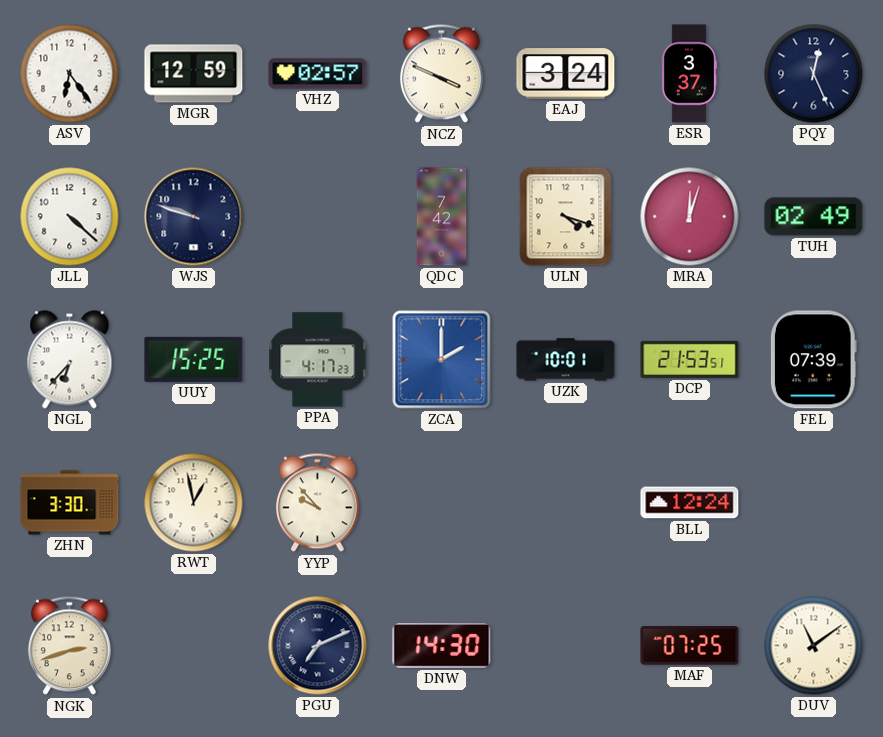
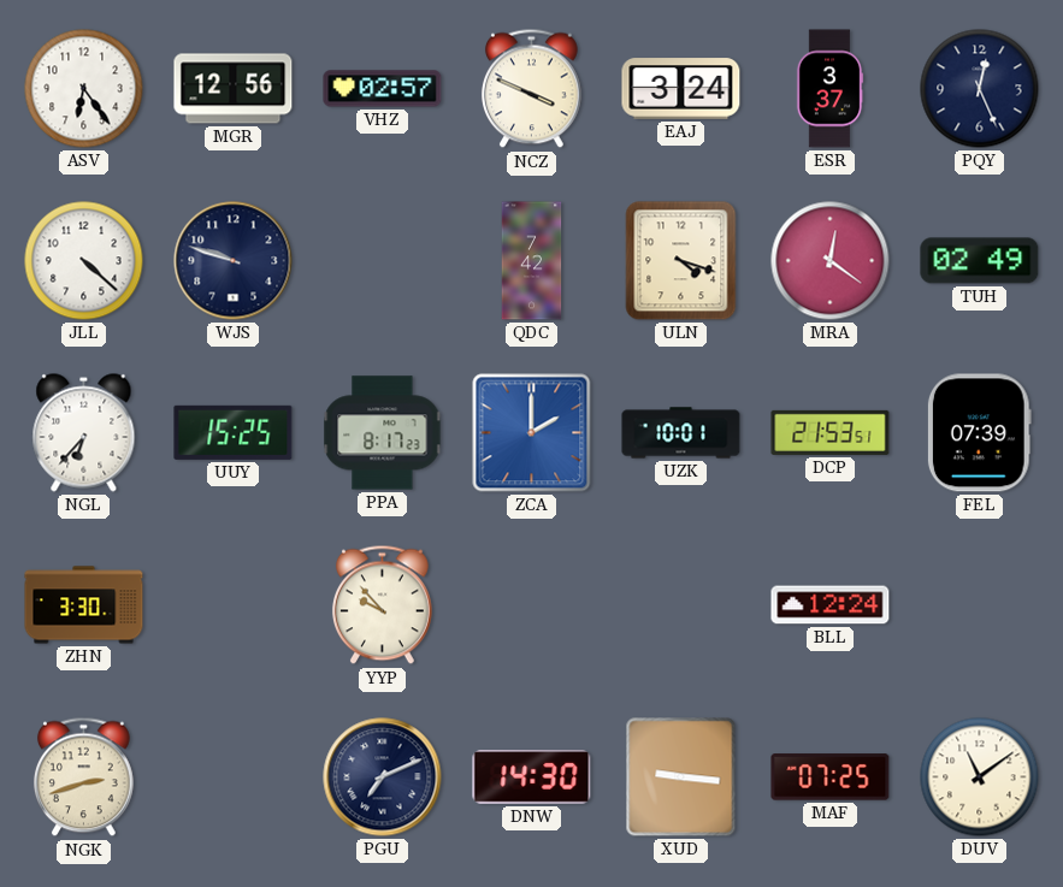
MGR: 12:59 -> 12:56 (234, 89)
MRA: 12:03 -> 12:21 (831, 261)
PPA: 4:17 -> 8:17 (383, 433)
RWT: 12:58 -> none (194, 503)
XUD: none -> 9:16 (681, 777)
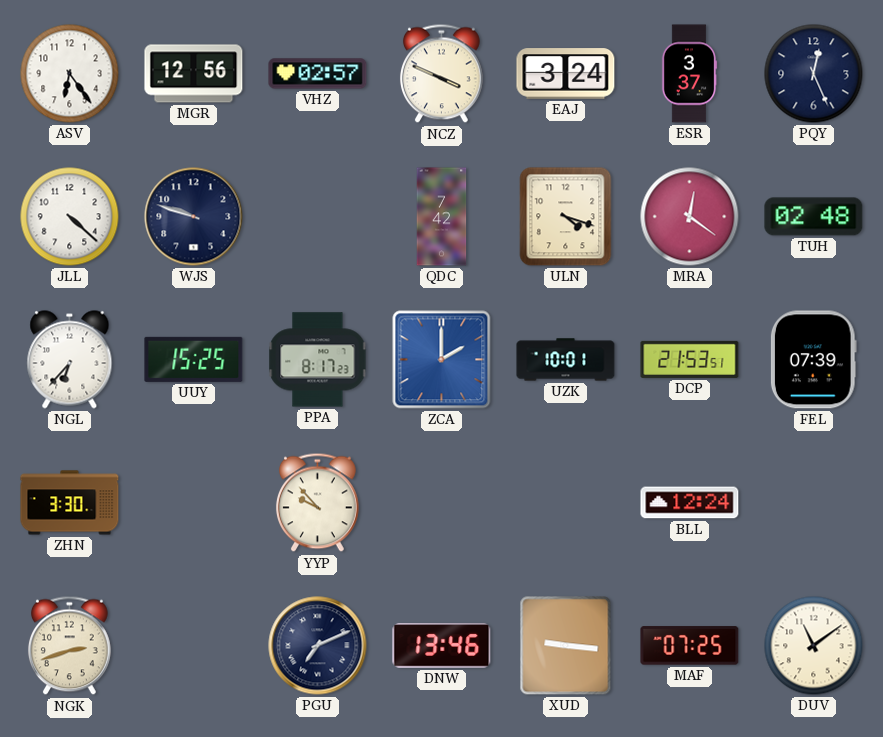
TUH: 02:49 -> 02:48 (814, 217)
DNW: 14:30 -> 13:46 (442, 646)
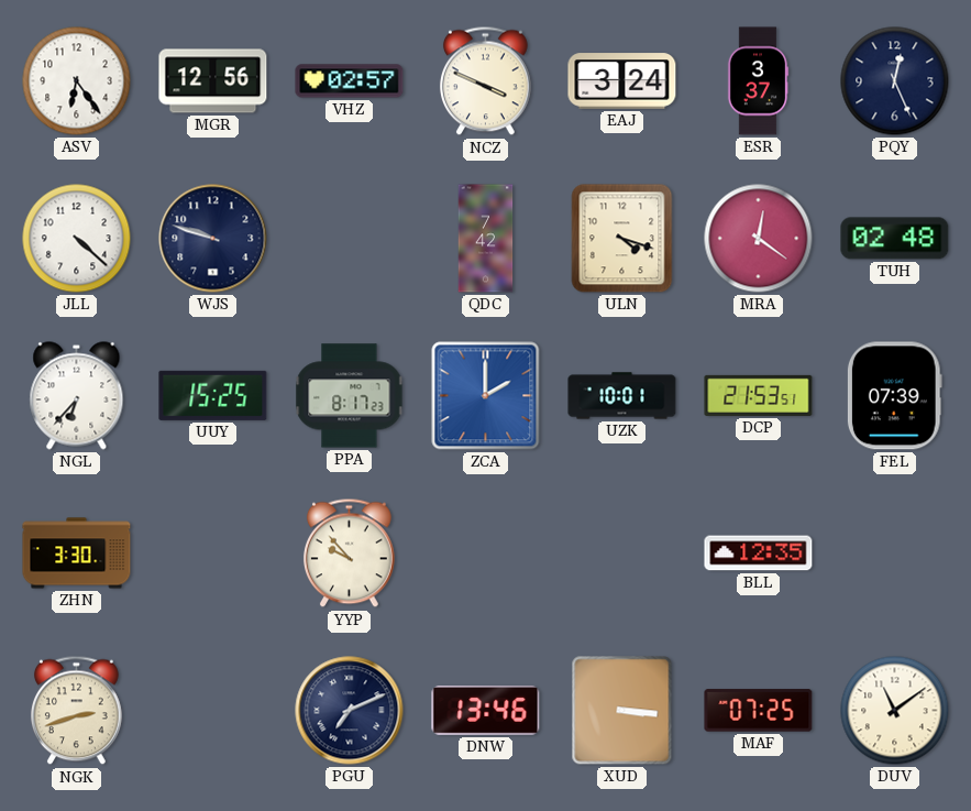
BLL: 12:24 -> 12:35 (759, 554)
XUD: 9:16 -> 3:16 (622, 711)
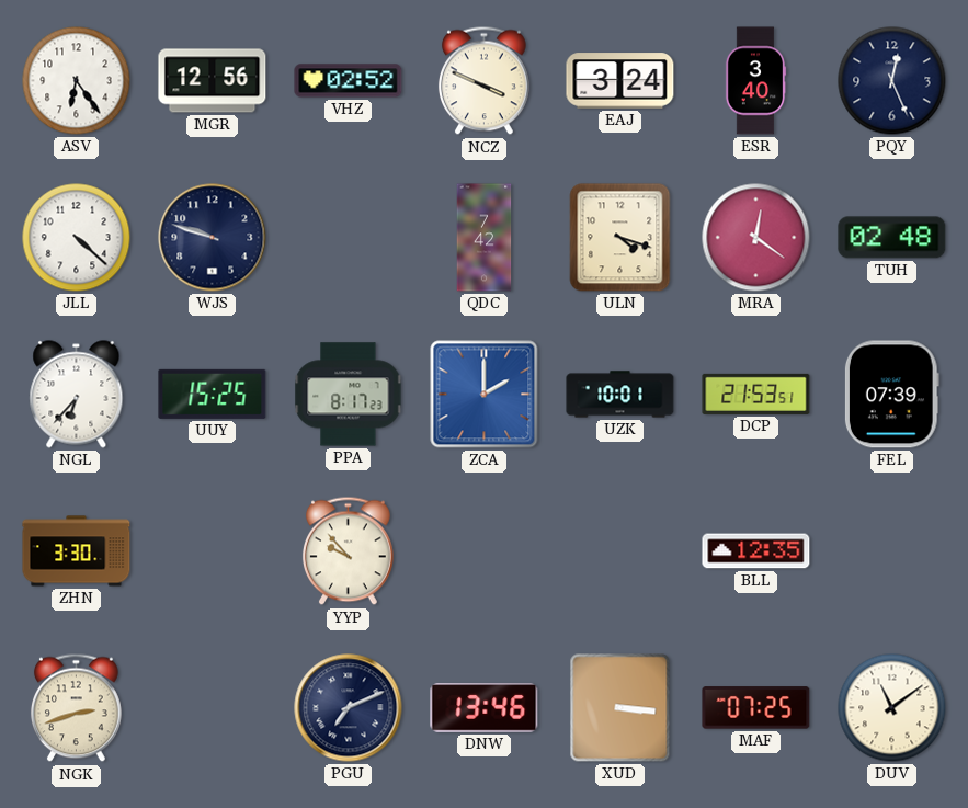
VHZ: 02:57 -> 02:52 (349, 81)
ESR: 3:37 -> 3:40 (755, 81)
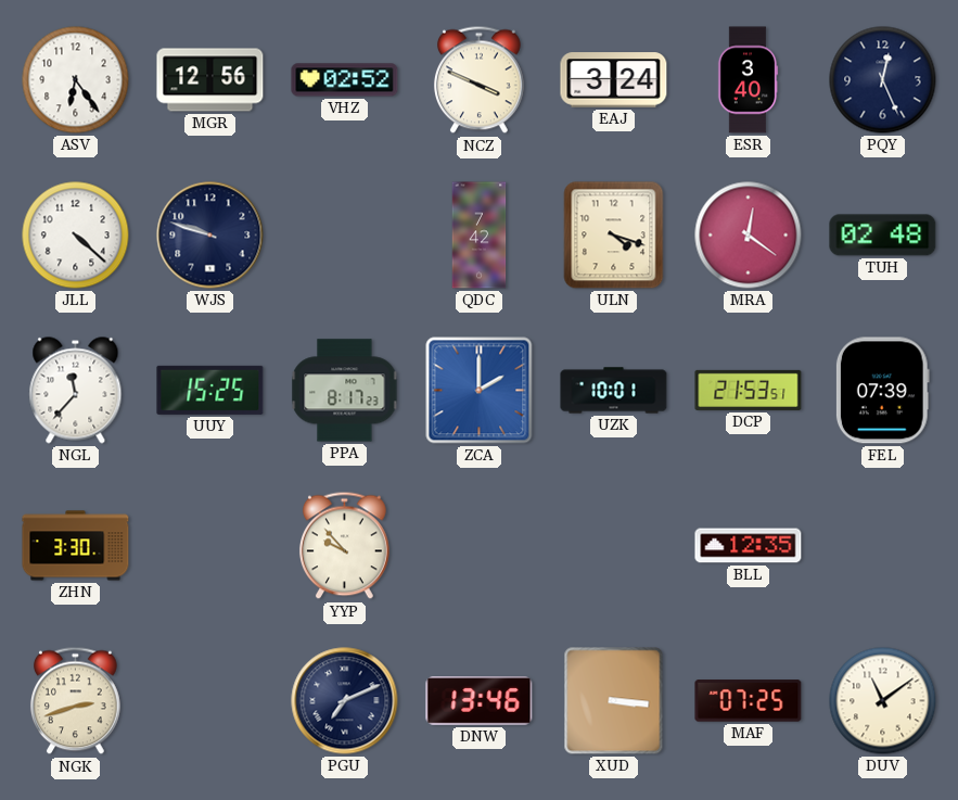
NGL: 6:37 -> 11:37 (76, 391)
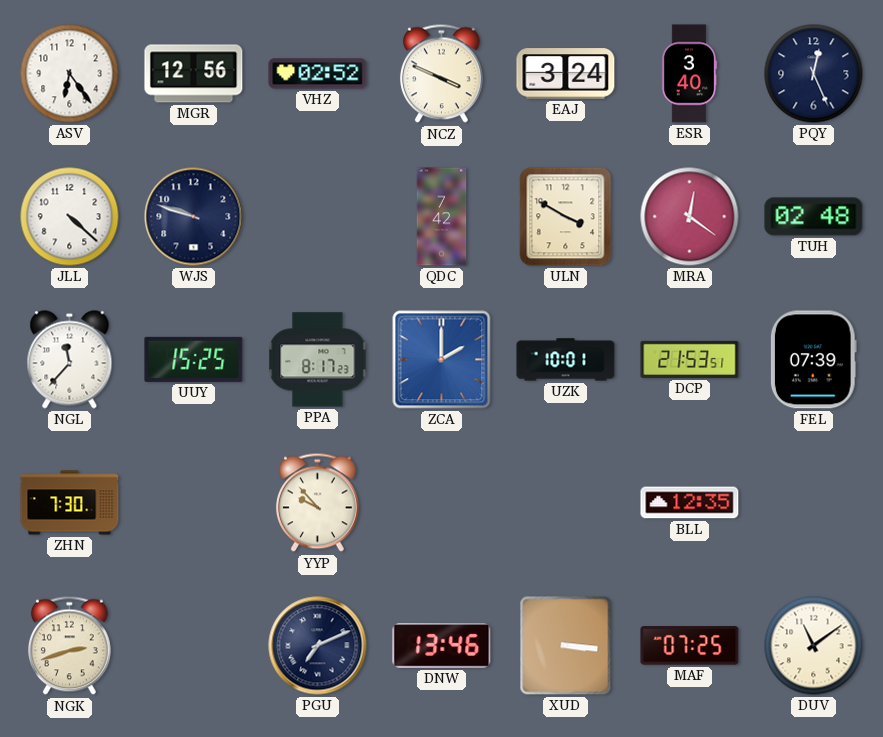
ULN: 4:18 -> 3:50 (566, 217)
ZHN: 3:30 -> 7:30 (70, 503)
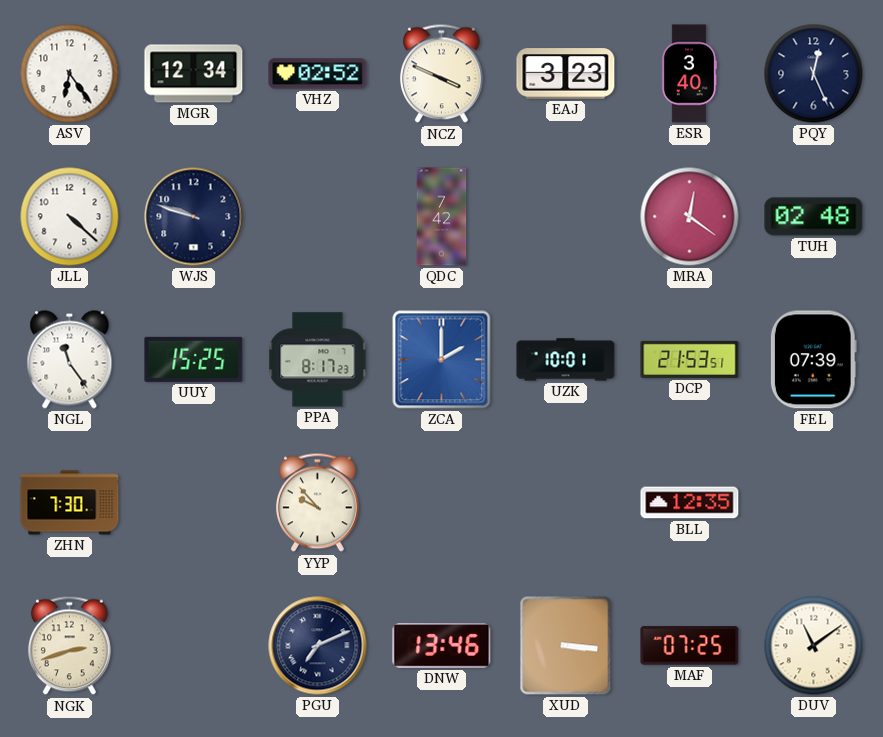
MGR: 12:56 -> 12:34 (194, 74)
EAJ: 3:24 -> 3:23 (566, 74)
ULN: 3:50 -> none (566, 217)
NGL: 11:37 -> 11:24 (70, 360)
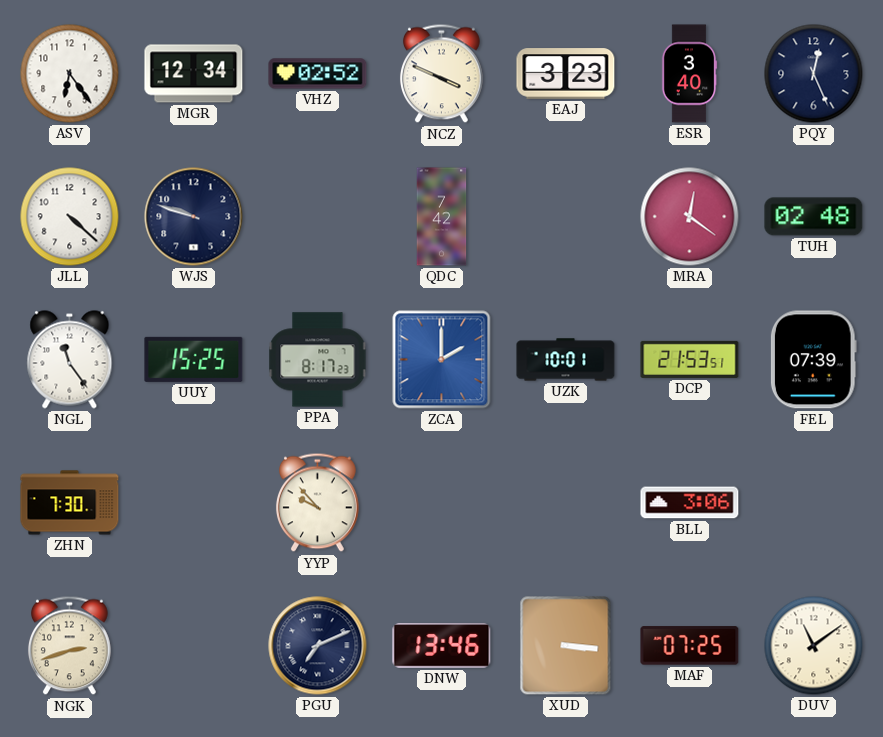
BLL: 12:35 -> 3:06 (690, 503)
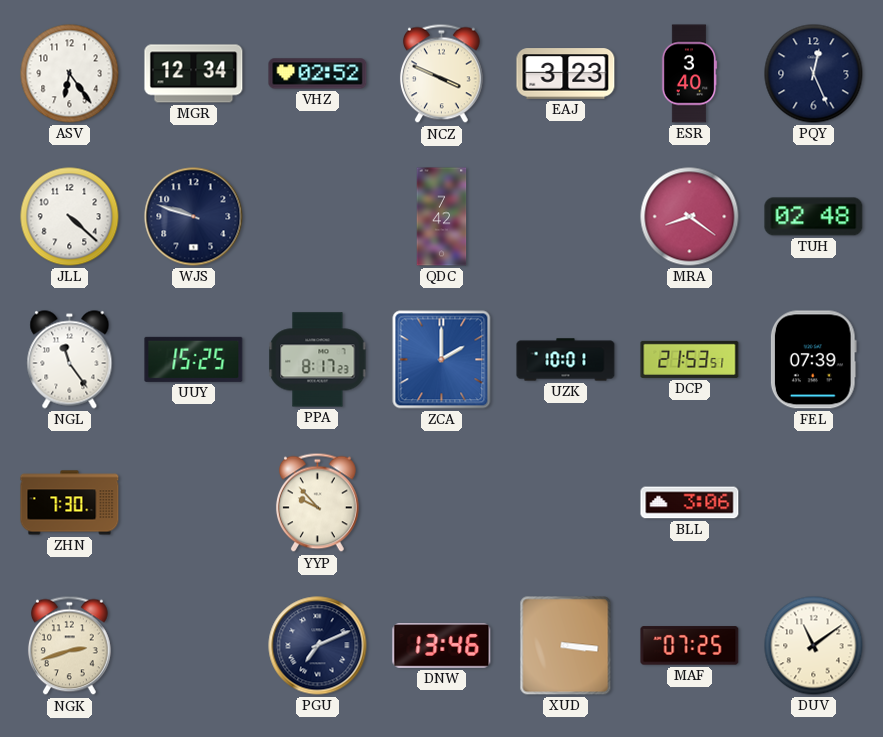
MRA: 12:21 -> 8:21 (690, 217)
